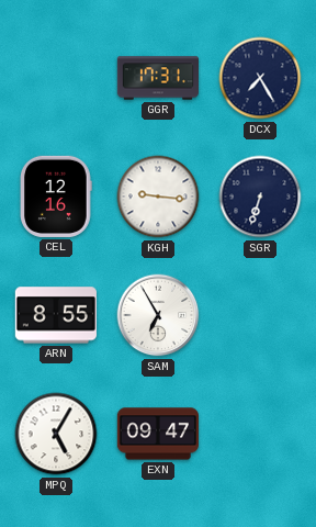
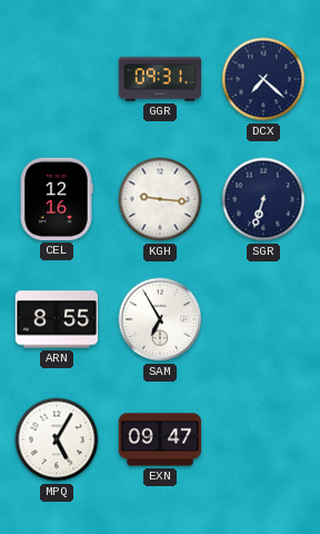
GGR: 17:31 -> 09:31 (159, 79)
DCX: 7:25 -> 7:22 (263, 79)
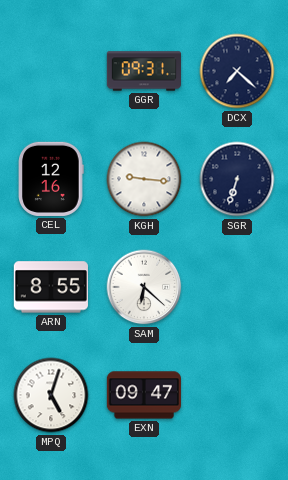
SAM: 6:55 -> 6:22 (144, 287)
MPQ: 5:05 -> 5:03 (51, 395)
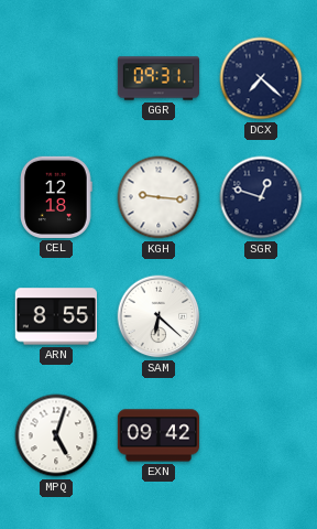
CEL: 12:16 -> 12:18 (56, 197)
SGR: 6:33 -> 12:48 (261, 197)
EXN: 09:47 -> 09:42 (157, 435)
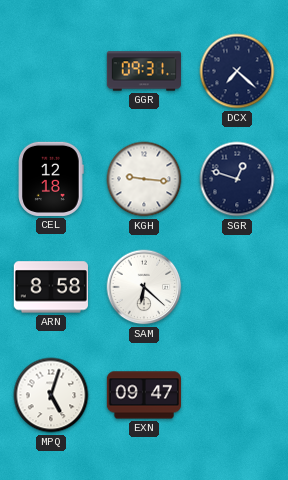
ARN: 8:55 -> 8:58 (51, 287)
EXN: 09:42 -> 09:47 (143, 395)
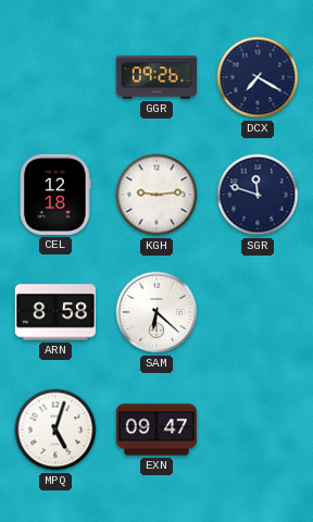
GGR: 09:31 -> 09:26 (155, 77)
DCX: 7:22 -> 7:20 (258, 77)
KGH: 9:16 -> 9:14 (156, 195)
SGR: 12:48 -> 11:48 (258, 195)
